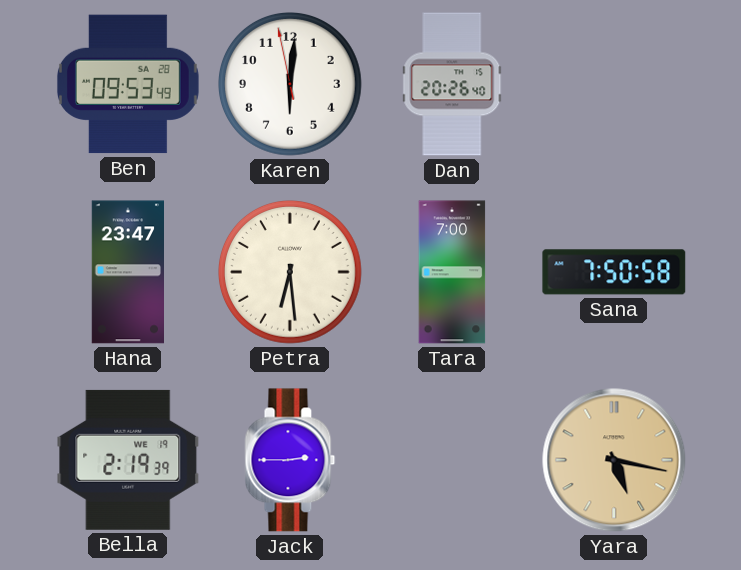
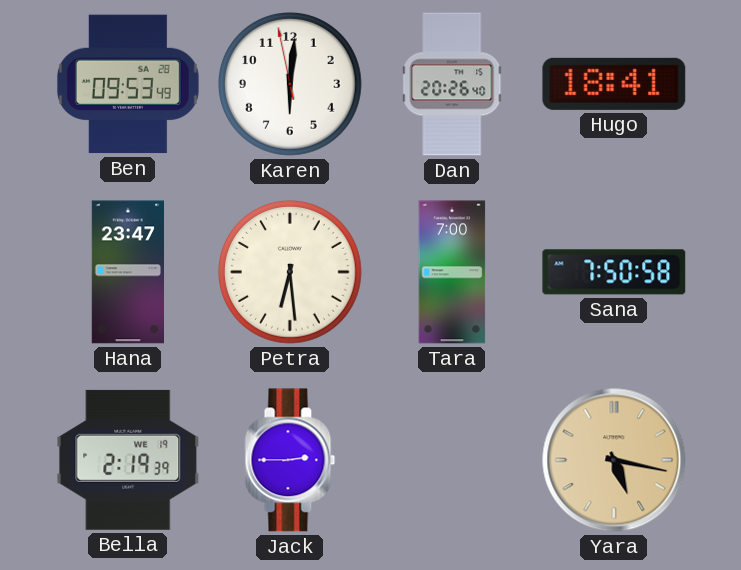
Hugo: none -> 18:41 (614, 84)
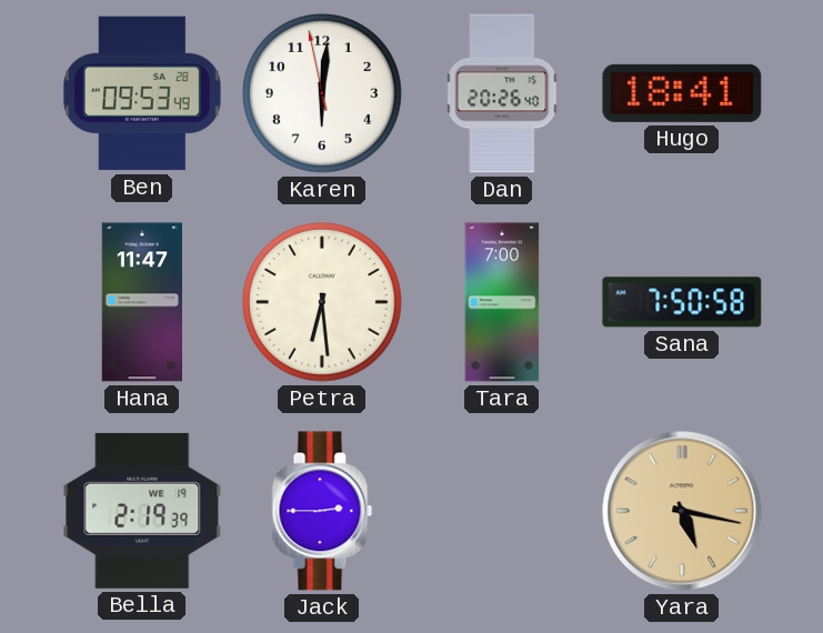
Hana: 23:47 -> 11:47 (141, 302)
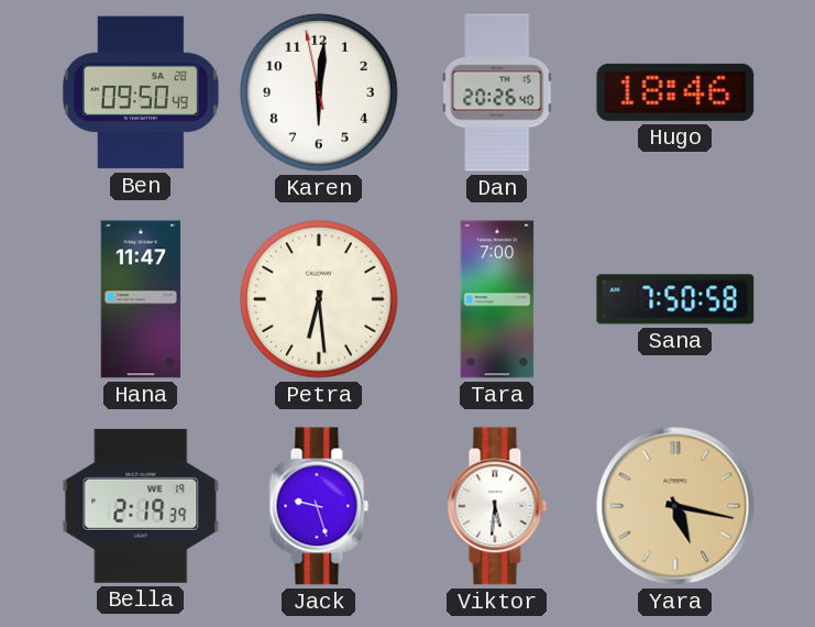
Ben: 09:53 -> 09:50 (141, 92)
Hugo: 18:41 -> 18:46 (675, 92)
Jack: 2:45 -> 9:27 (319, 506)
Viktor: none -> 5:31 (497, 506)
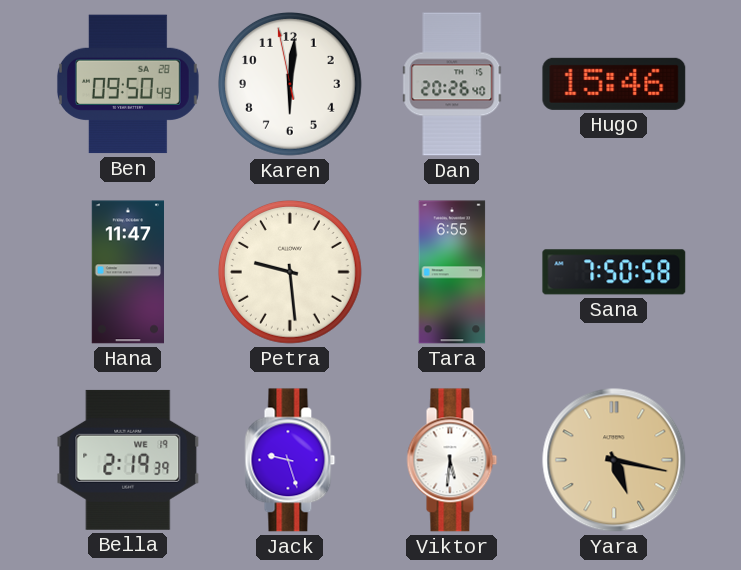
Hugo: 18:46 -> 15:46 (614, 84)
Petra: 6:29 -> 9:29 (291, 273)
Tara: 7:00 -> 6:55 (452, 272)
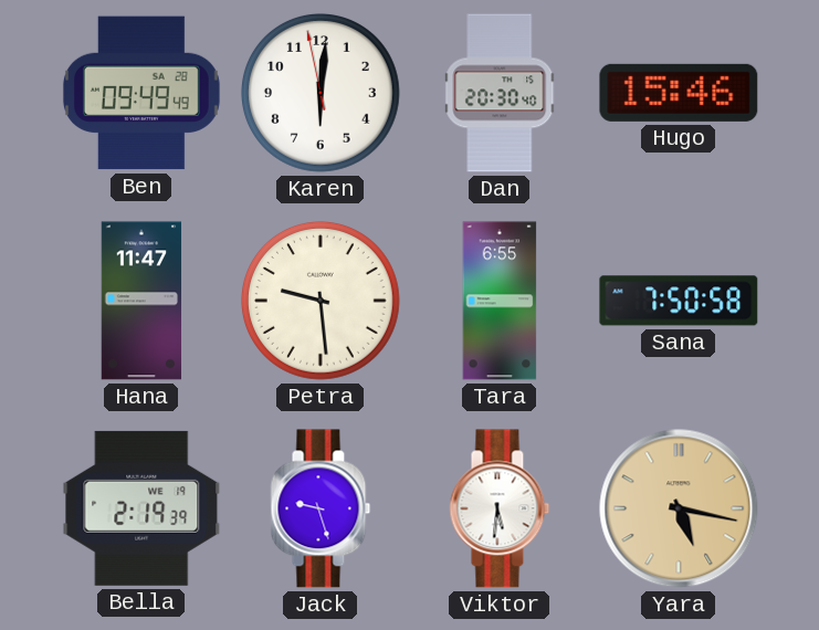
Ben: 09:50 -> 09:49 (141, 93)
Dan: 20:26 -> 20:30 (501, 93)
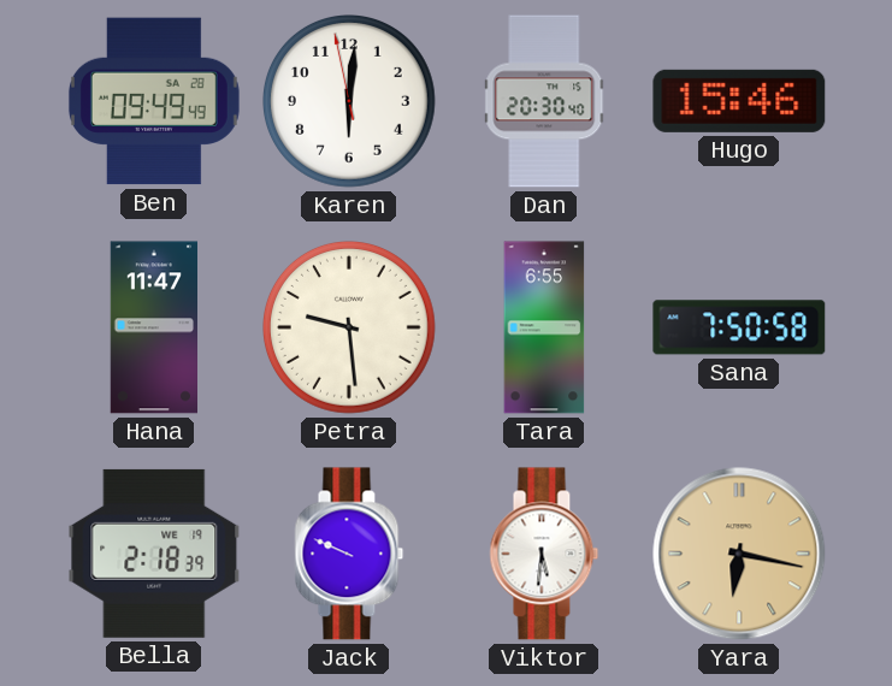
Bella: 2:19 -> 2:18 (154, 554)
Jack: 9:27 -> 9:49 (349, 554)
Yara: 5:17 -> 6:17 (739, 554)
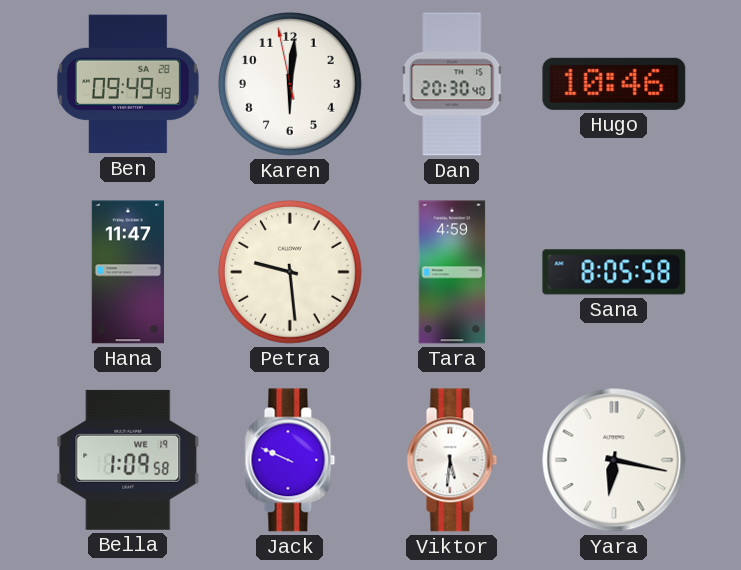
Hugo: 15:46 -> 10:46 (614, 84)
Tara: 6:55 -> 4:59 (452, 272)
Sana: 7:50 -> 8:05 (614, 272)
Bella: 2:18 -> 1:09 (128, 460)
Yara dial: champagne -> white (614, 460)
